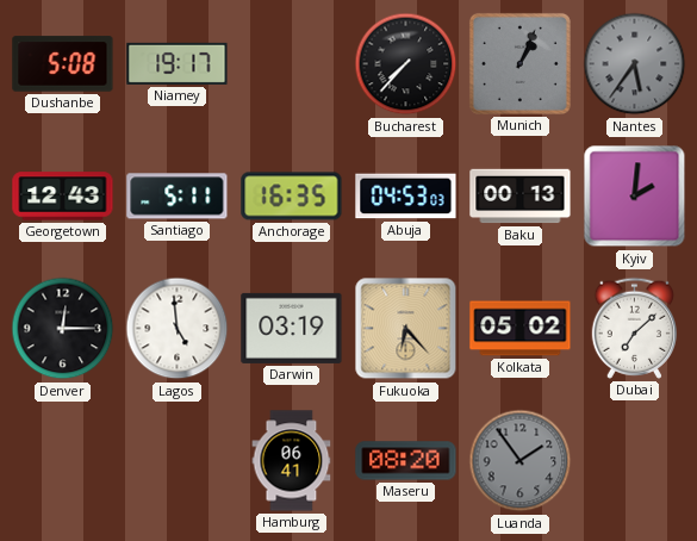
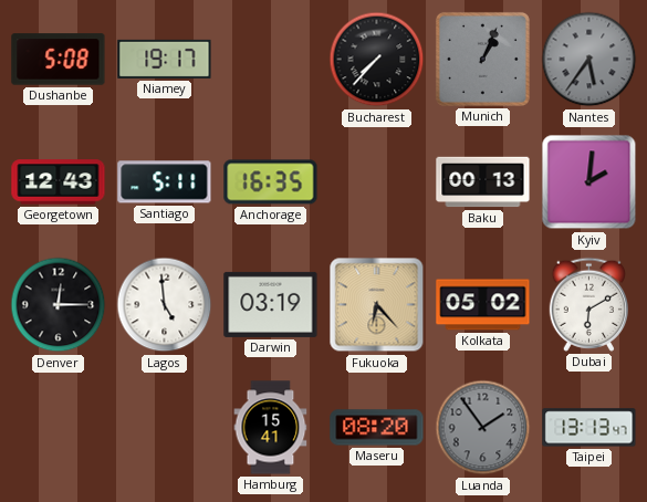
Abuja: 04:53 -> none (406, 197)
Dubai: 7:08 -> 6:10 (588, 304)
Hamburg: 06:41 -> 15:41 (271, 428)
Taipei: none -> 13:13 (589, 428)
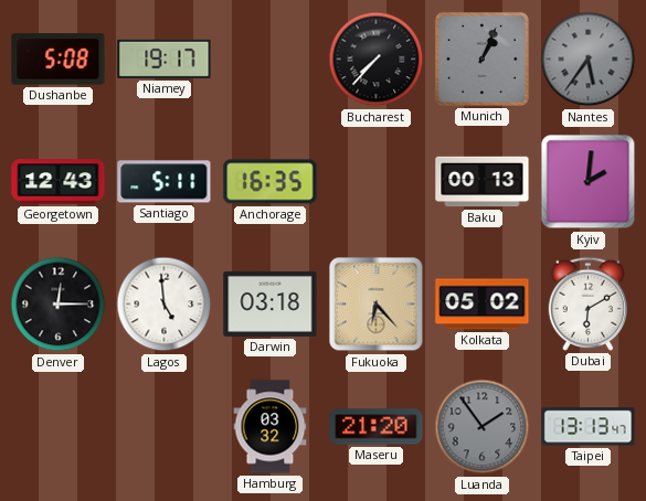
Darwin: 03:19 -> 03:18 (271, 303)
Hamburg: 15:41 -> 03:32 (271, 427)
Maseru: 08:20 -> 21:20 (377, 427)
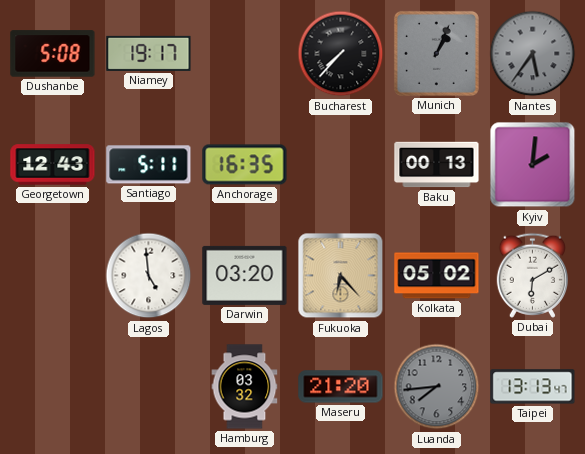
Denver: 12:15 -> none (59, 305)
Darwin: 03:18 -> 03:20 (245, 275)
Luanda: 1:54 -> 7:44 (437, 387)
